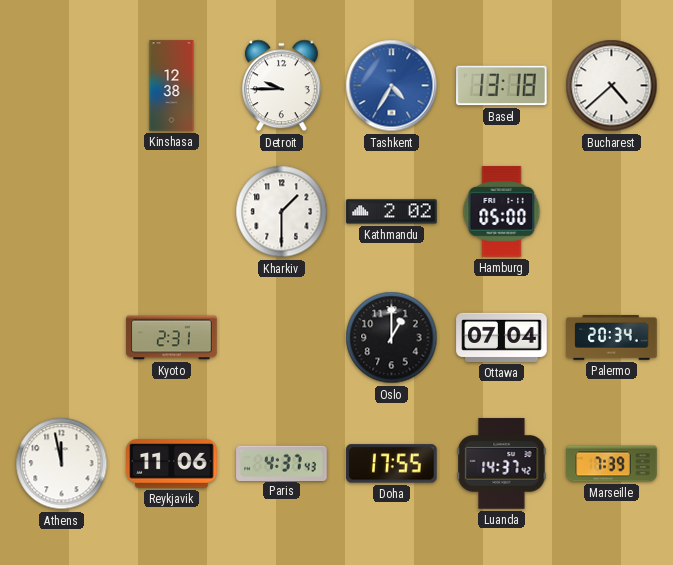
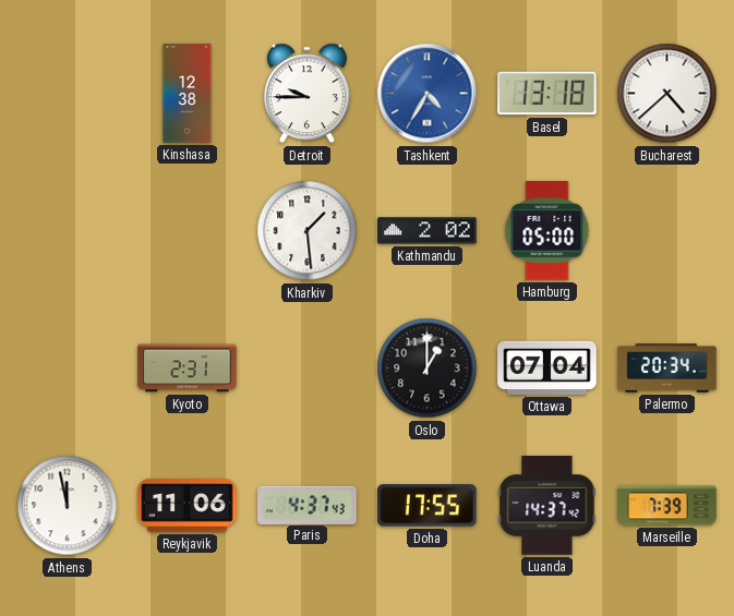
Kharkiv: 1:30 -> 1:29 (308, 231)
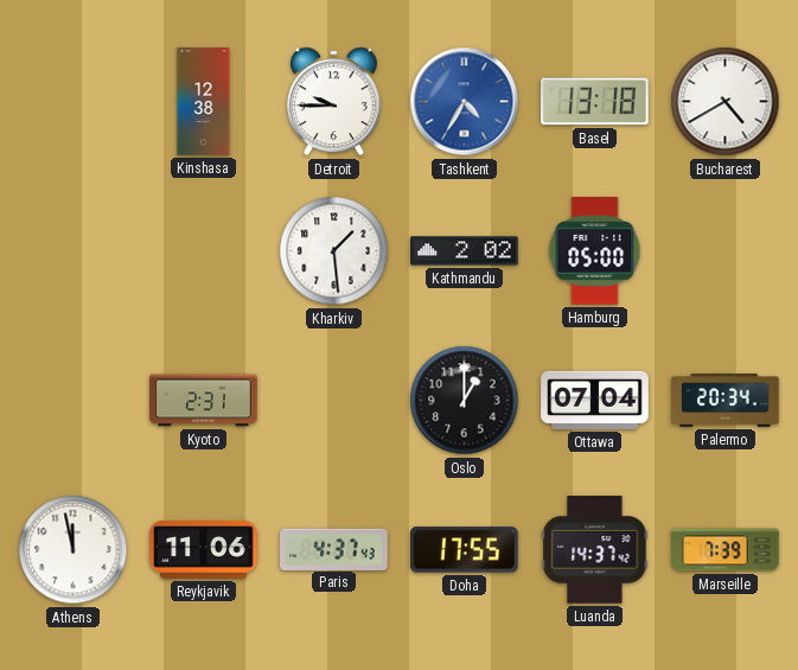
Bucharest: 4:38 -> 4:40 (726, 102)
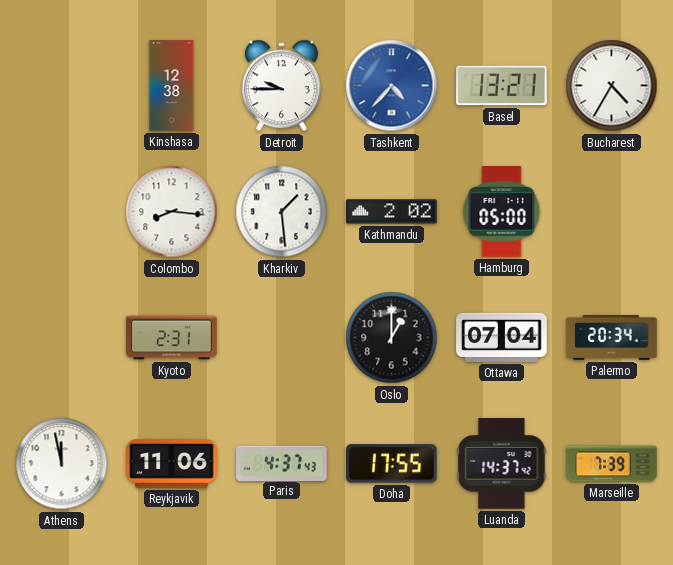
Tashkent: 4:35 -> 4:37 (392, 86)
Basel: 13:18 -> 13:21 (502, 86)
Bucharest: 4:40 -> 4:35 (612, 86)
Colombo: none -> 8:16 (172, 212)
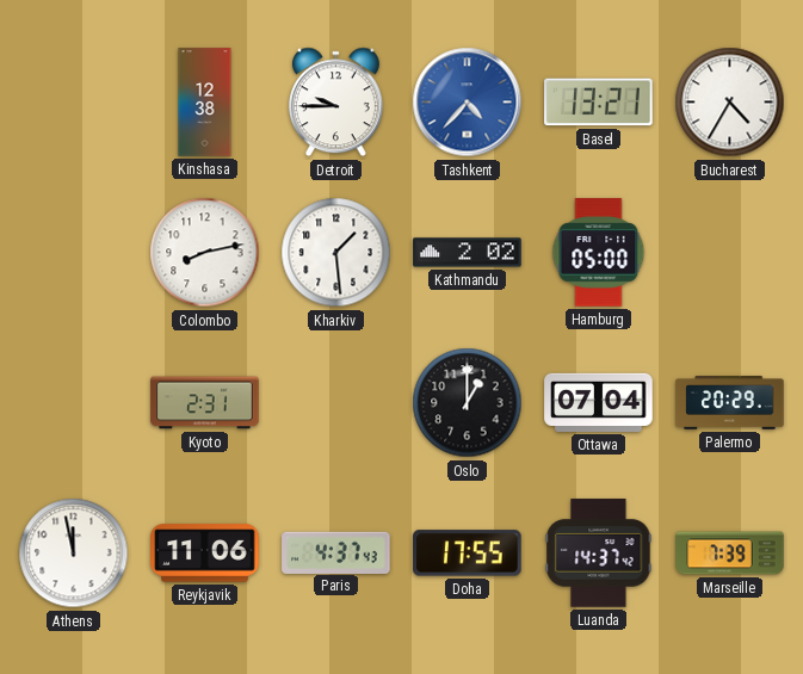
Colombo: 8:16 -> 8:13 (205, 253)
Palermo: 20:34 -> 20:29 (730, 403)
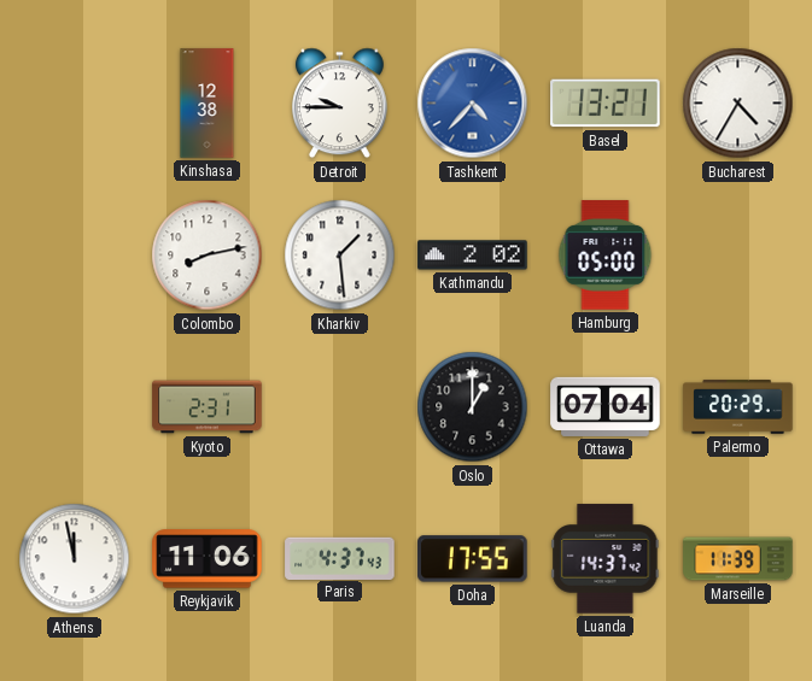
Marseille: 7:39 -> 11:39 (738, 559)
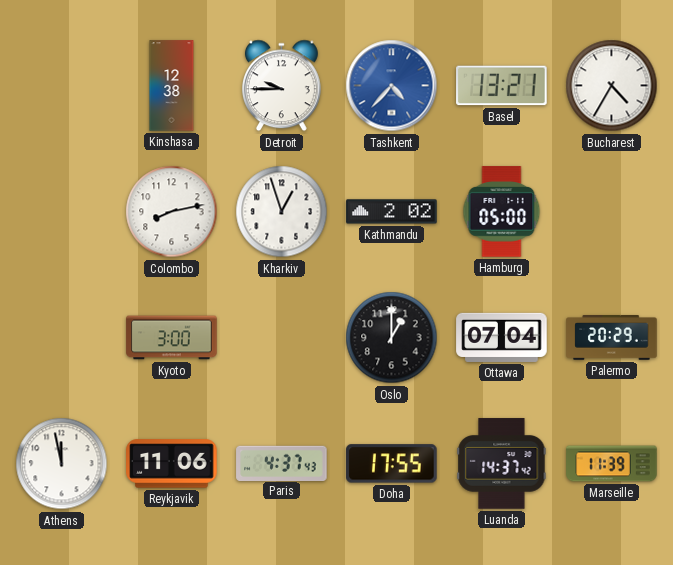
Kharkiv: 1:29 -> 12:57 (282, 212)
Kyoto: 2:31 -> 3:00 (172, 338)
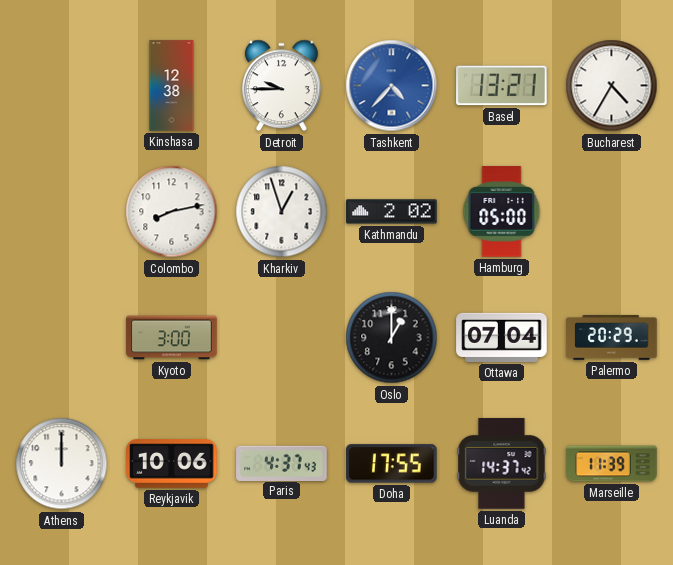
Athens: 11:58 -> 12:00 (62, 464)
Reykjavik: 11:06 -> 10:06 (172, 464)
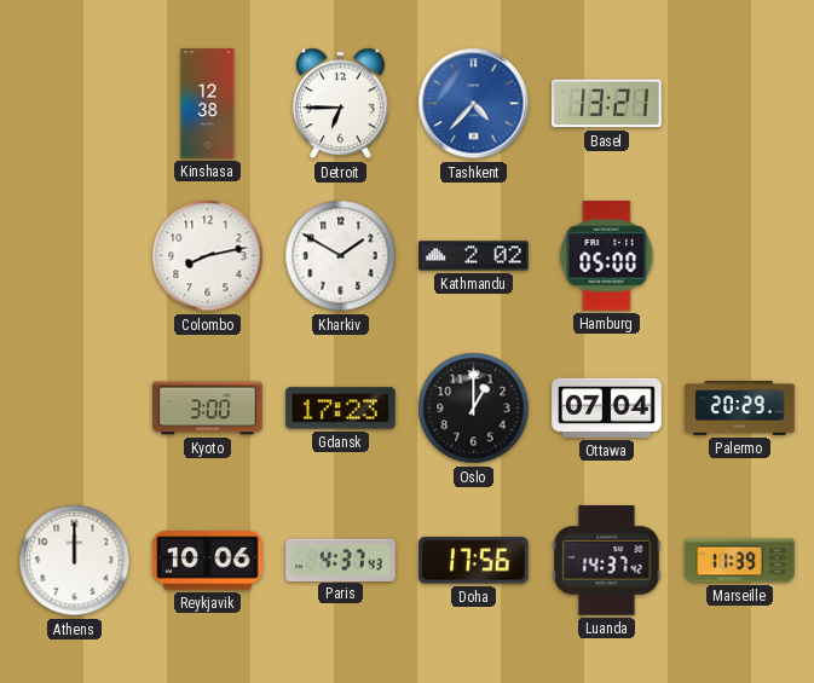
Detroit: 9:45 -> 6:45 (340, 104)
Bucharest: 4:35 -> none (612, 86)
Kharkiv: 12:57 -> 1:50 (341, 256)
Gdansk: none -> 17:23 (341, 409)
Doha: 17:55 -> 17:56 (474, 561)
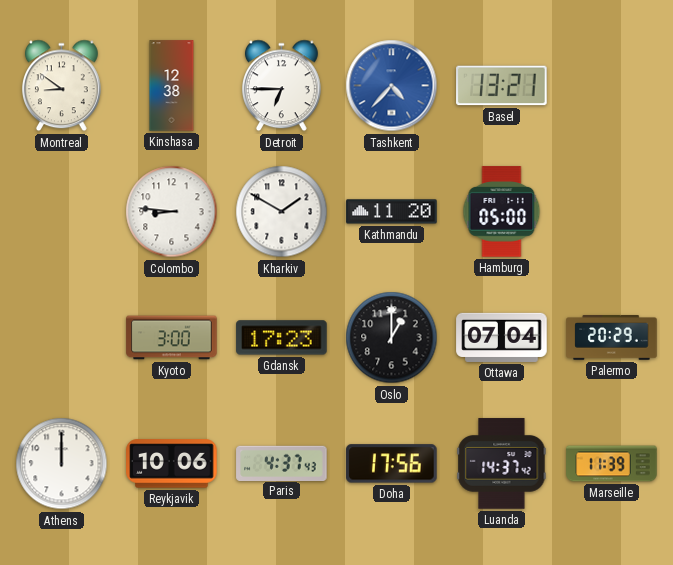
Montreal: none -> 8:51 (61, 86)
Colombo: 8:13 -> 8:46 (172, 212)
Kathmandu: 2:02 -> 11:20 (392, 212)
